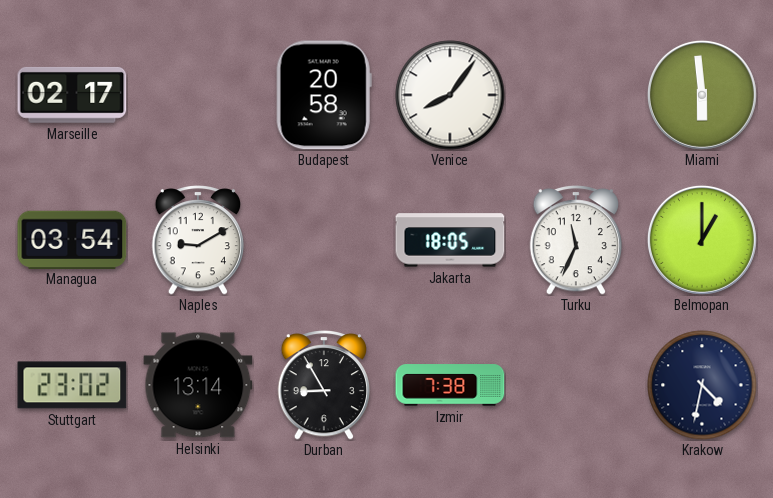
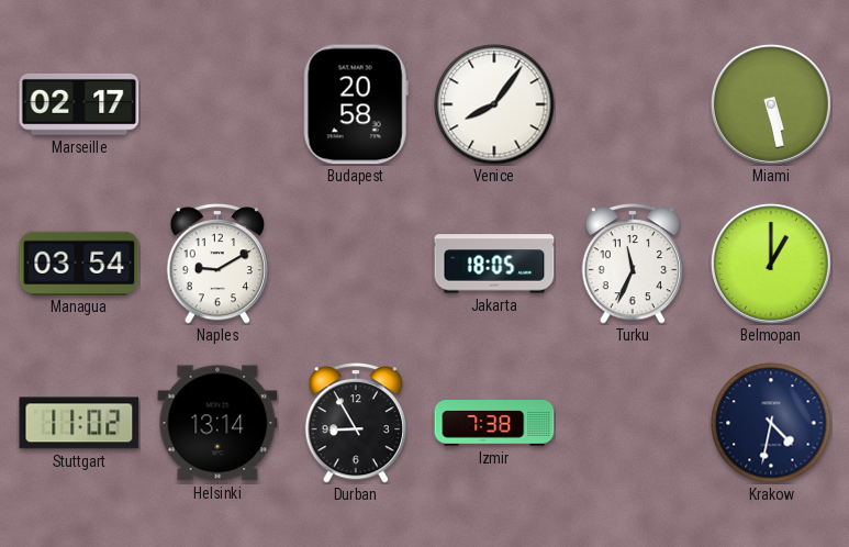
Miami: 5:59 -> 5:28 (771, 104)
Stuttgart: 23:02 -> 11:02 (79, 423)
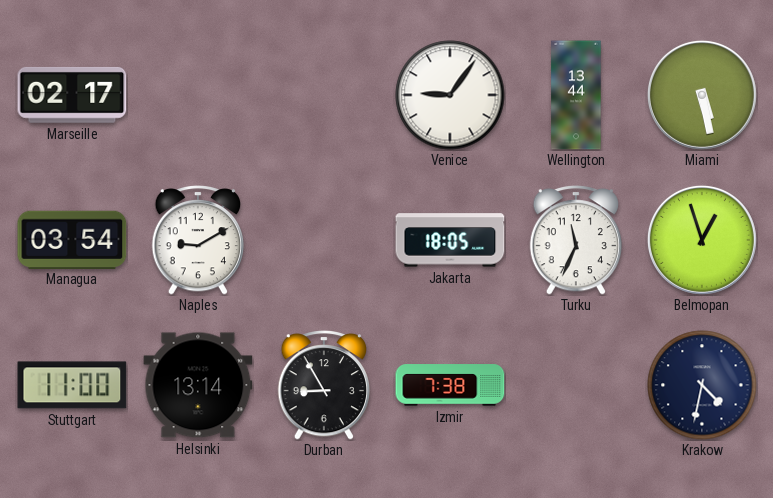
Budapest: 20:58 -> none (356, 104)
Venice: 8:06 -> 9:06 (450, 95)
Wellington: none -> 13:44 (576, 95)
Belmopan: 1:00 -> 12:57 (702, 240)
Stuttgart: 11:02 -> 11:00 (72, 385)
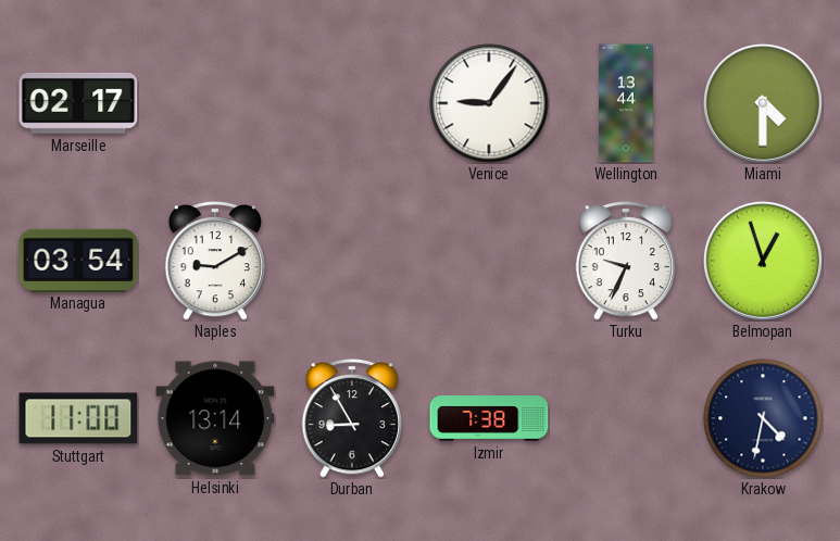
Miami: 5:28 -> 4:30 (763, 103)
Jakarta: 18:05 -> none (450, 240)
Turku: 11:34 -> 9:34 (625, 262)
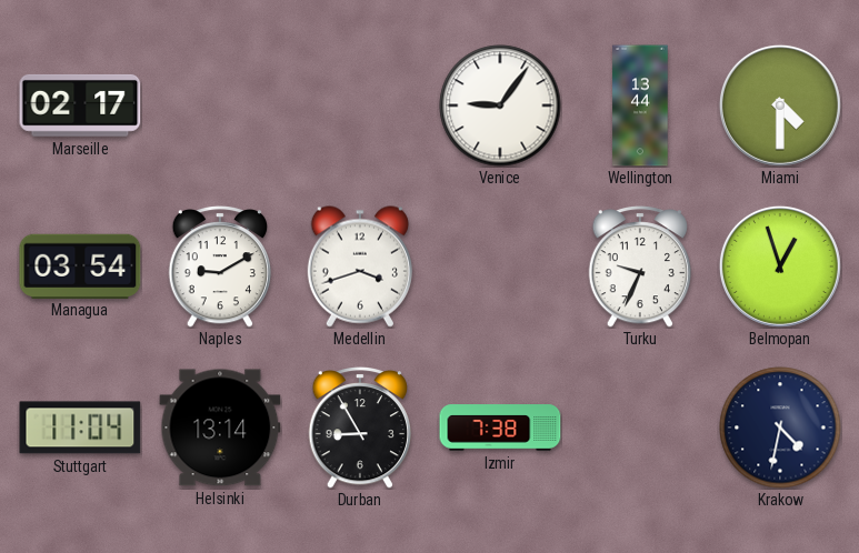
Medellin: none -> 3:42 (360, 267)
Stuttgart: 11:00 -> 11:04 (80, 428)
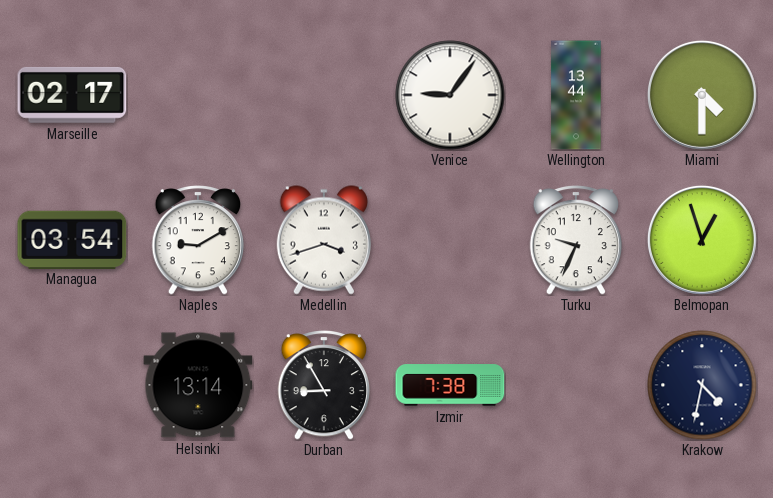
Stuttgart: 11:04 -> none (80, 428)
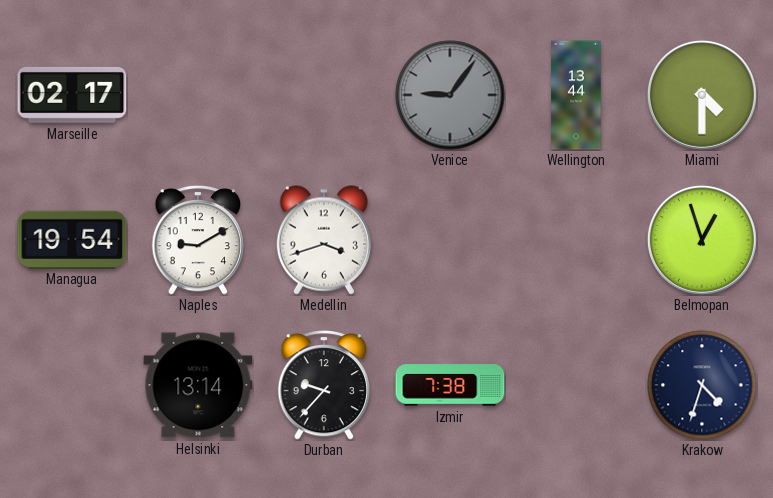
Venice dial: white -> grey (450, 95)
Managua: 03:54 -> 19:54 (72, 239)
Turku: 9:34 -> none (575, 241)
Durban: 8:55 -> 9:37 (323, 386)
Krakow: 4:32 -> 4:33 (702, 385)
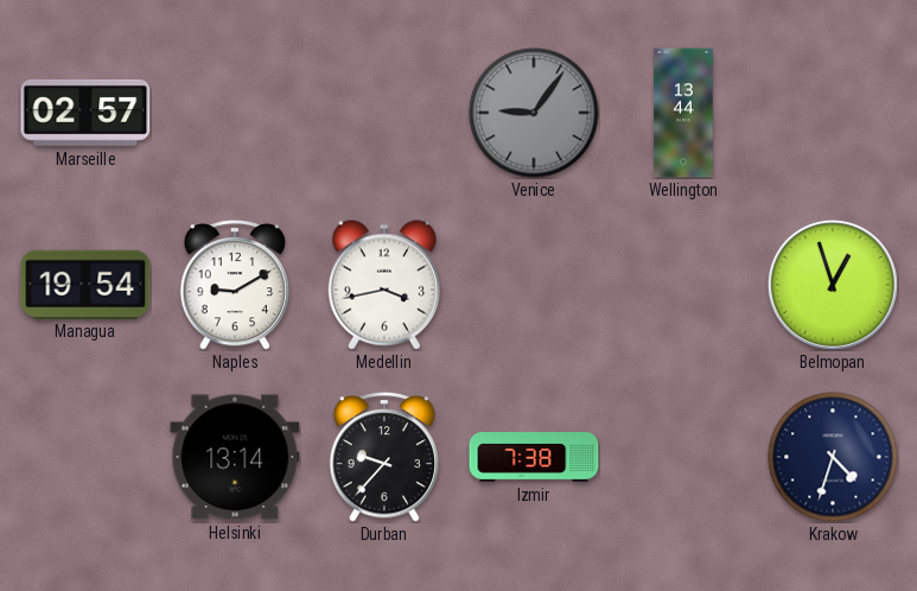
Marseille: 02:17 -> 02:57 (85, 113)
Miami: 4:30 -> none (702, 95)
Medellin: 3:42 -> 3:43 (384, 285)
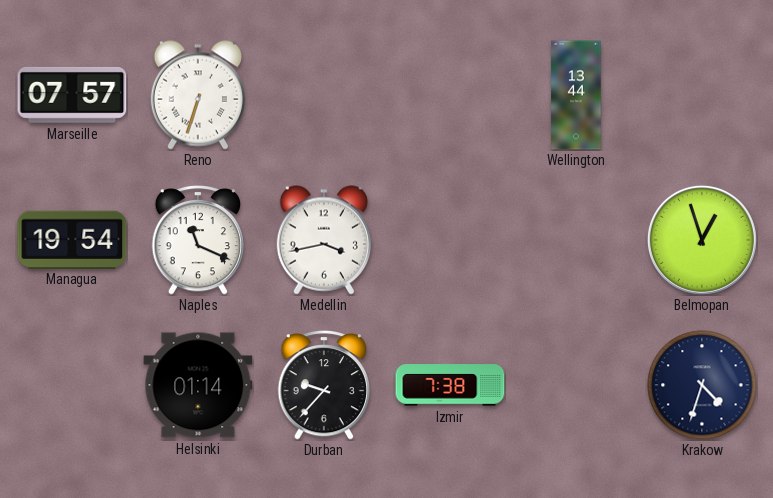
Marseille: 02:57 -> 07:57 (72, 95)
Reno: none -> 6:33 (198, 95)
Venice: 9:06 -> none (534, 113)
Naples: 9:10 -> 11:19 (197, 241)
Helsinki: 13:14 -> 01:14 (198, 385)
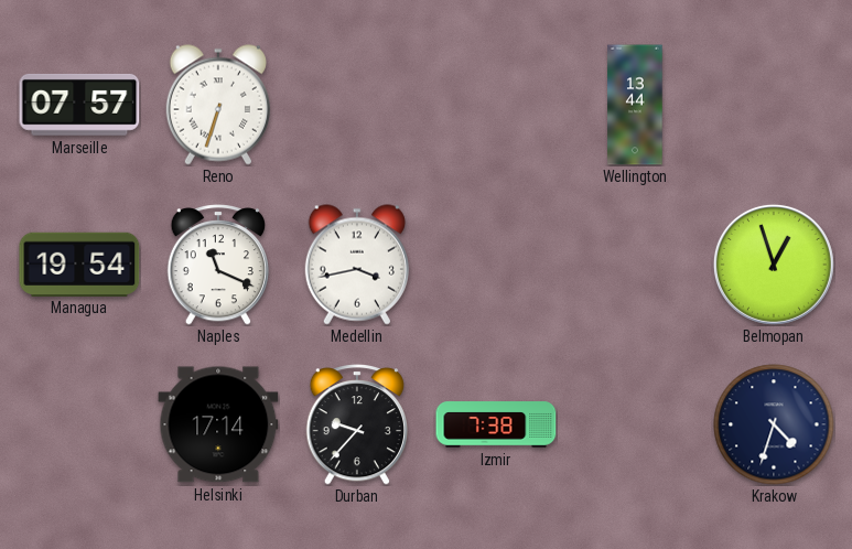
Helsinki: 01:14 -> 17:14 (218, 424)
